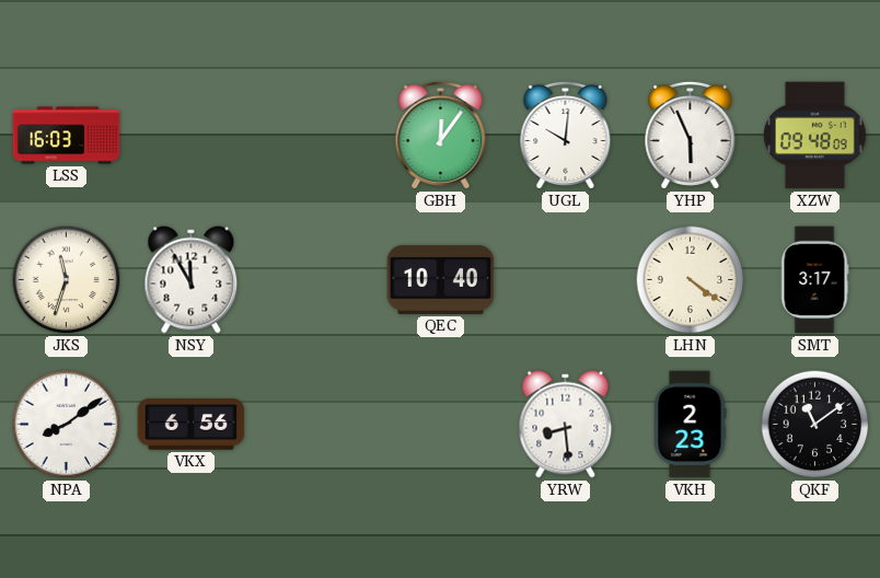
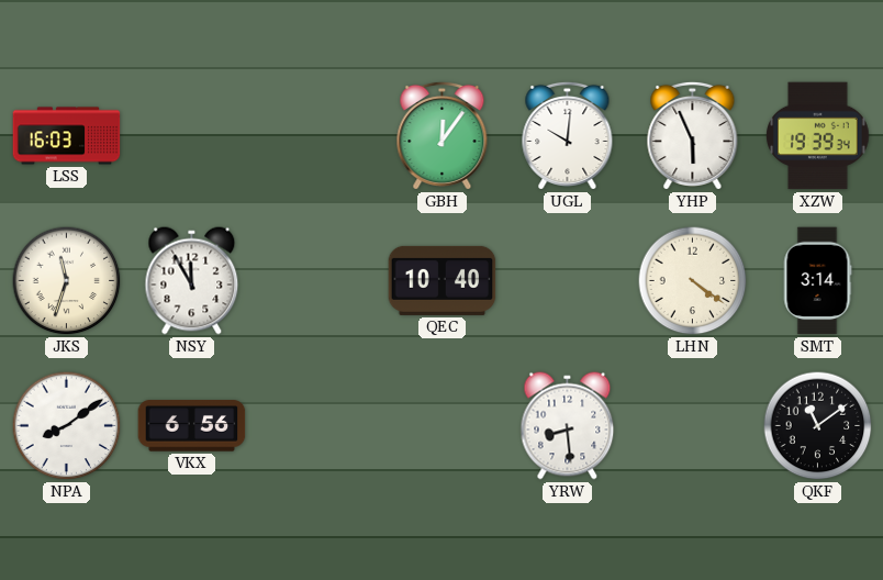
XZW: 09:48 -> 19:39 (818, 136)
SMT: 3:17 -> 3:14 (817, 281)
VKH: 2:23 -> none (690, 425)
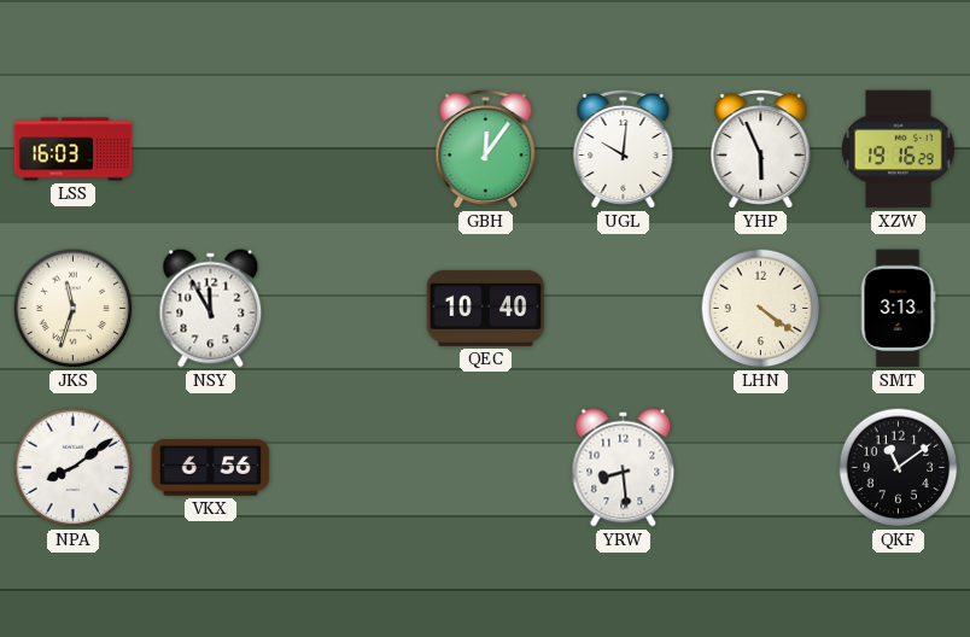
XZW: 19:39 -> 19:16 (899, 150)
SMT: 3:14 -> 3:13 (898, 309)
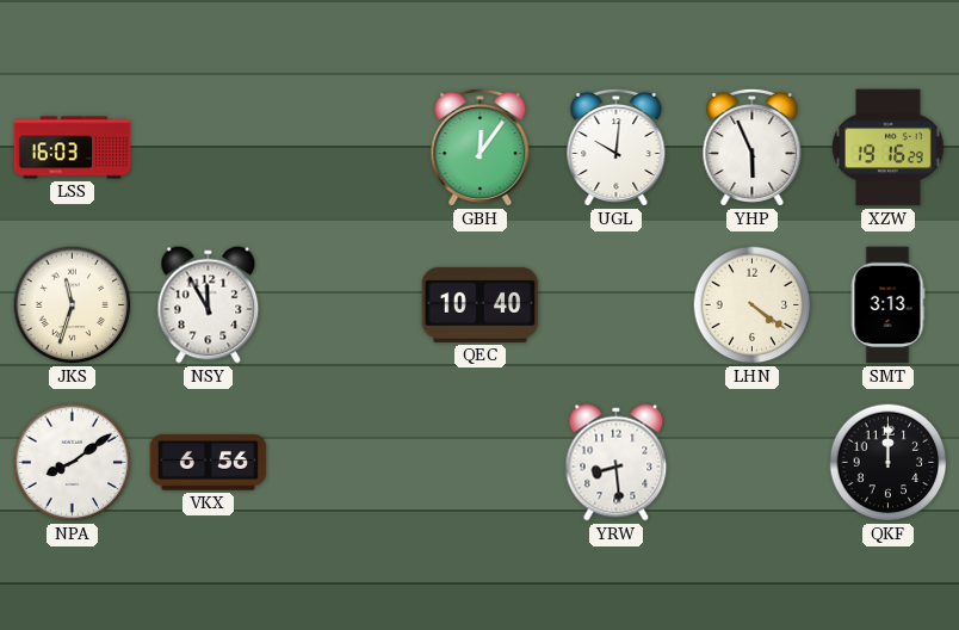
QKF: 11:09 -> 12:00 (889, 463)
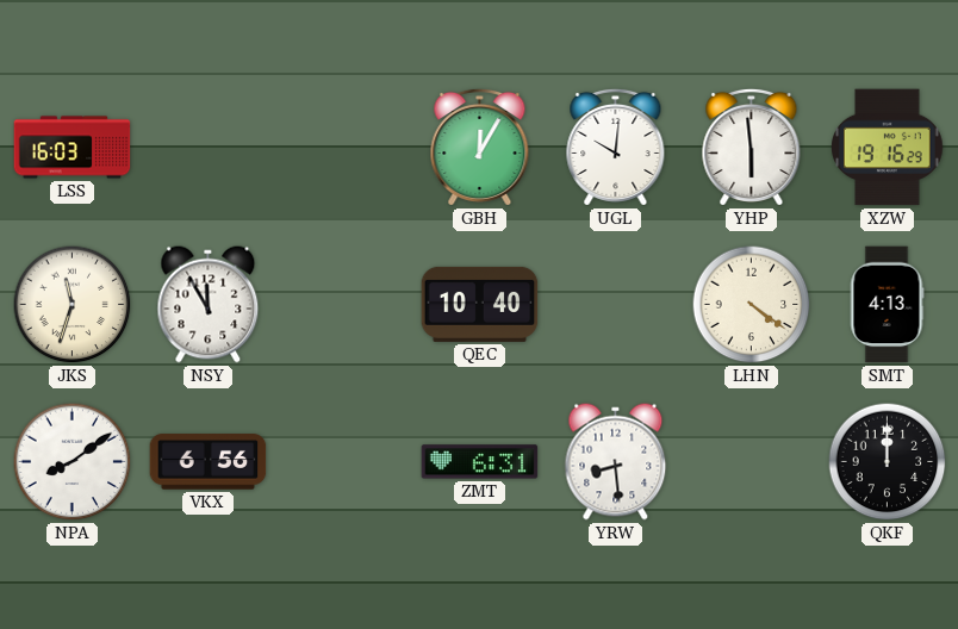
GBH: 12:06 -> 12:05 (480, 147)
YHP: 5:56 -> 5:59 (752, 147)
SMT: 3:13 -> 4:13 (887, 305)
ZMT: none -> 6:31 (480, 462)
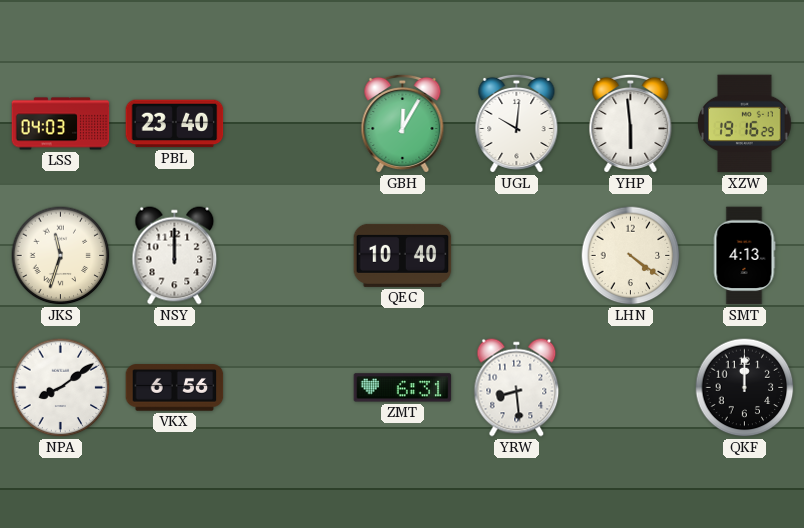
LSS: 16:03 -> 04:03 (61, 124)
PBL: none -> 23:40 (175, 124)
NSY: 11:55 -> 12:00 (175, 256)
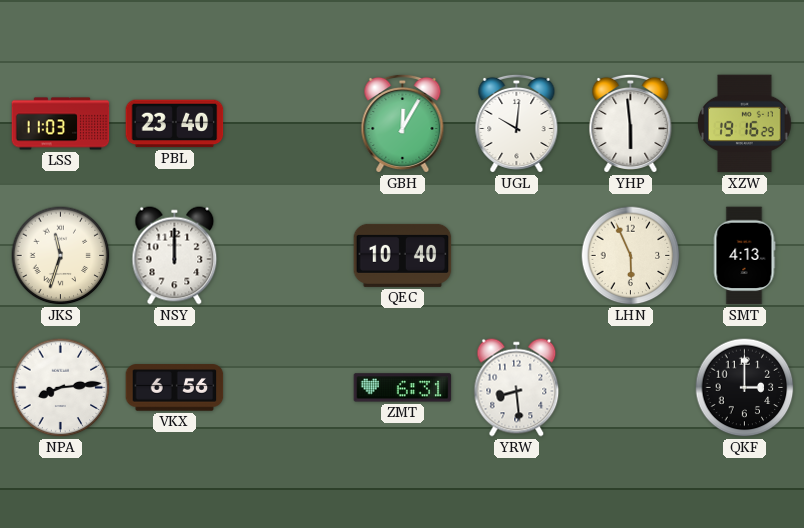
LSS: 04:03 -> 11:03 (61, 124)
LHN: 4:21 -> 5:56 (631, 256)
NPA: 8:09 -> 8:14 (61, 388)
QKF: 12:00 -> 3:00 (745, 388)
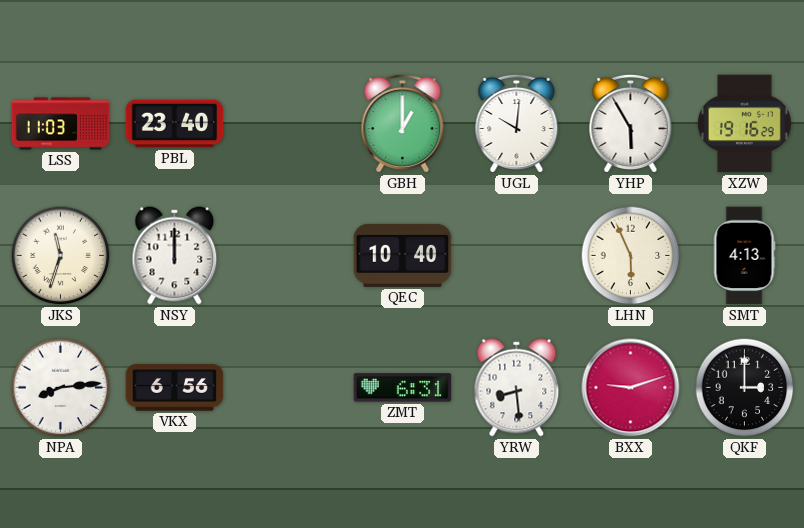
GBH: 12:05 -> 1:00 (403, 123)
YHP: 5:59 -> 5:55 (631, 123)
BXX: none -> 9:12 (631, 388)
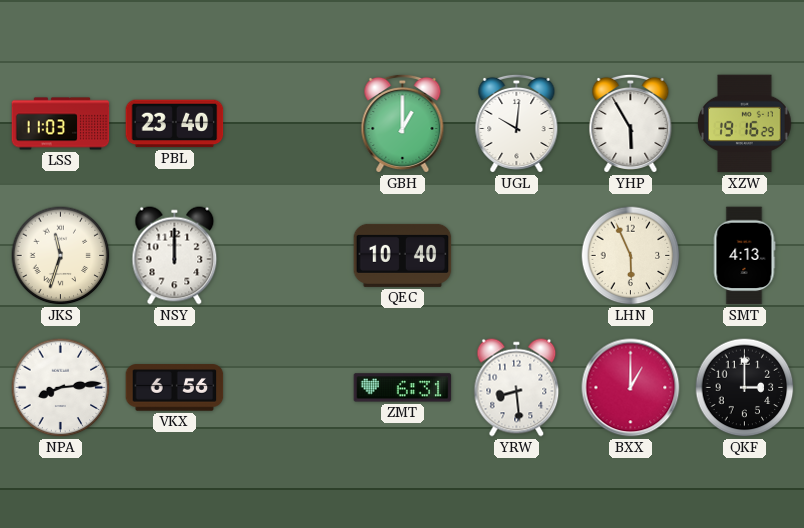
BXX: 9:12 -> 1:00 (631, 388)
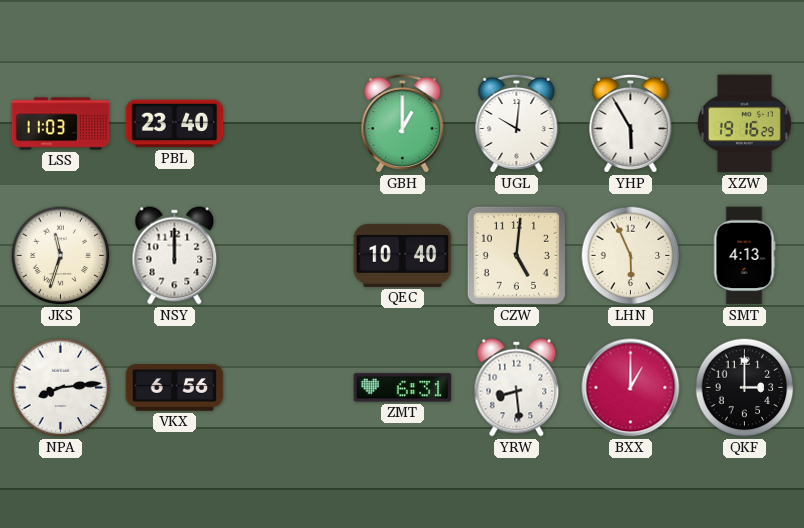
CZW: none -> 5:01 (516, 255)
